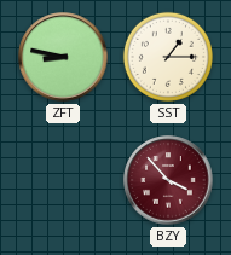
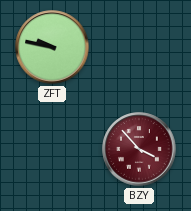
ZFT: 8:47 -> 9:47 (52, 47)
SST: 1:15 -> none (168, 57)
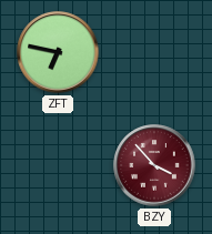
ZFT: 9:47 -> 6:47 (58, 52)
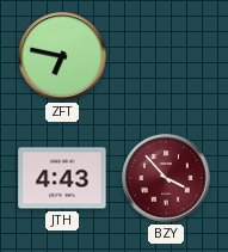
JTH: none -> 4:43 (62, 178)
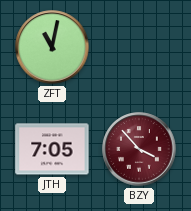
ZFT: 6:47 -> 11:02 (52, 47)
JTH: 4:43 -> 7:05 (52, 149)
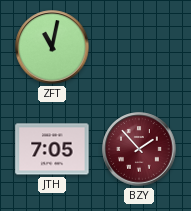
BZY: 3:53 -> 1:53 (139, 149)
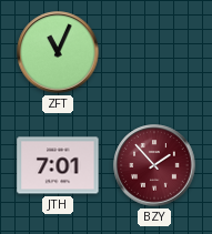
ZFT: 11:02 -> 11:04 (58, 52)
JTH: 7:05 -> 7:01 (58, 165)
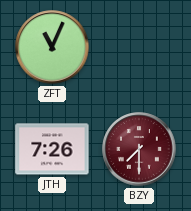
JTH: 7:01 -> 7:26 (52, 149)
BZY: 1:53 -> 7:30 (139, 149)
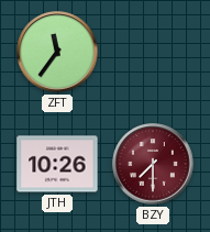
ZFT: 11:04 -> 11:36 (57, 52)
JTH: 7:26 -> 10:26 (57, 164)
